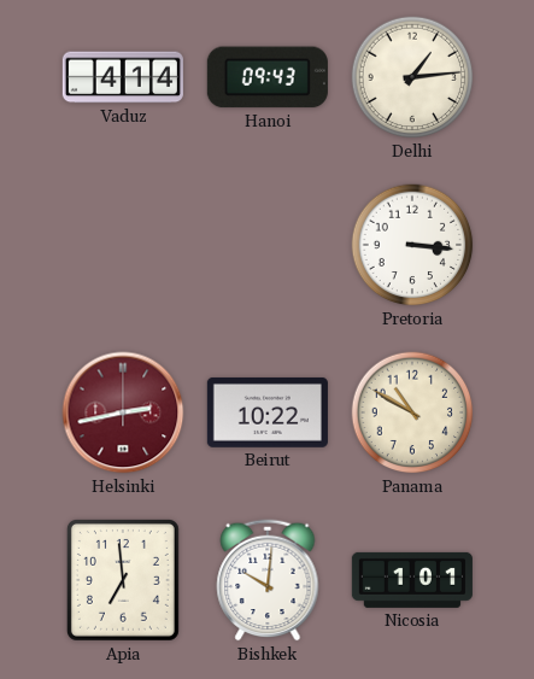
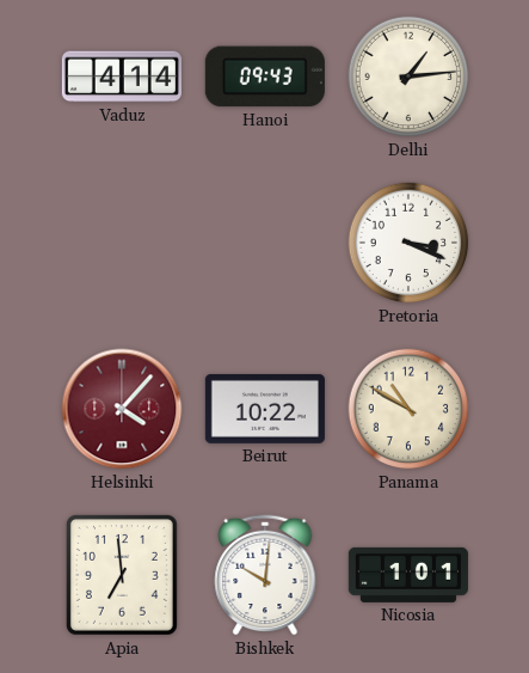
Pretoria: 3:16 -> 3:19 (408, 243)
Helsinki: 2:43 -> 4:07 (122, 409)
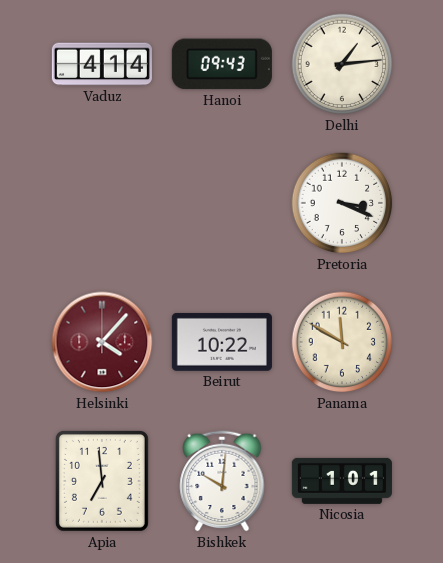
Panama: 10:50 -> 11:50 (342, 342)
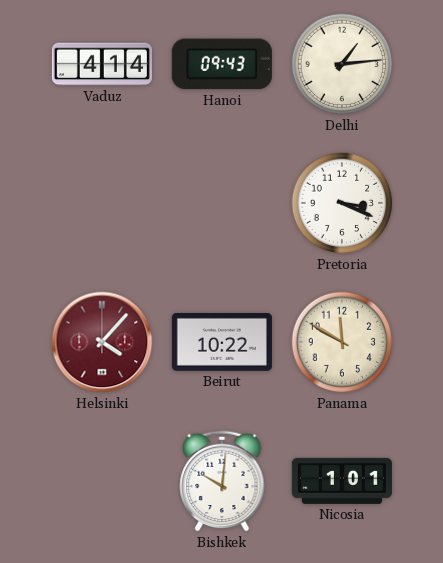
Apia: 6:59 -> none (102, 481)
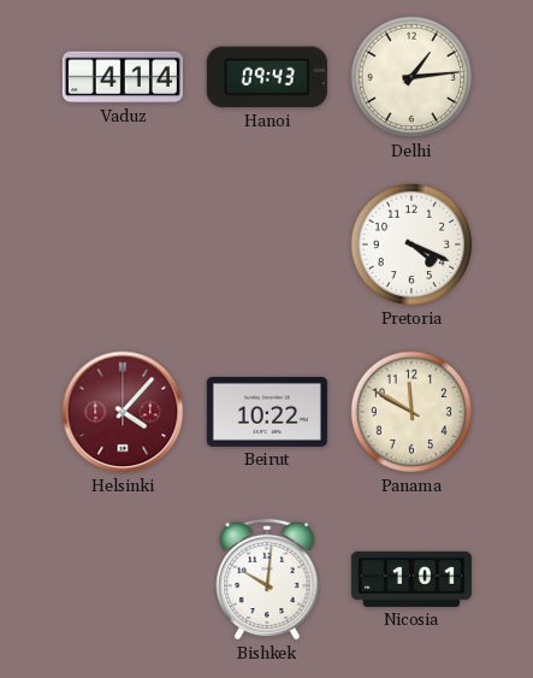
Pretoria: 3:19 -> 4:19 (411, 244)
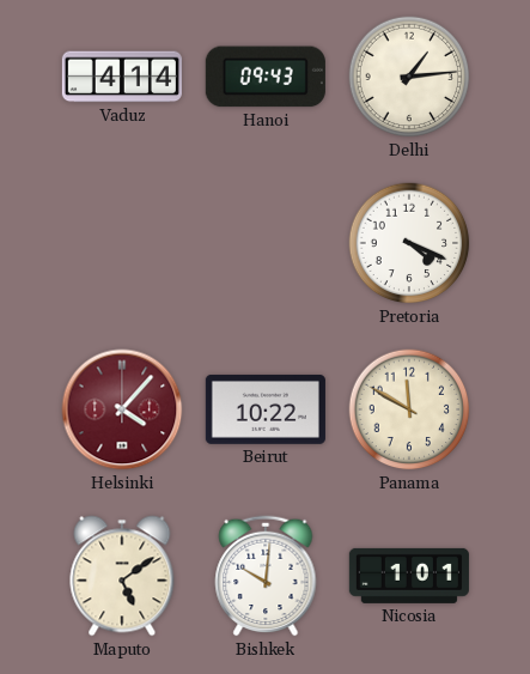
Maputo: none -> 5:09 (122, 576)
